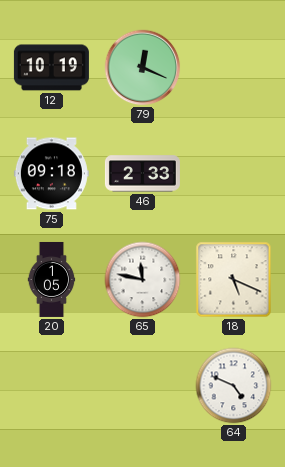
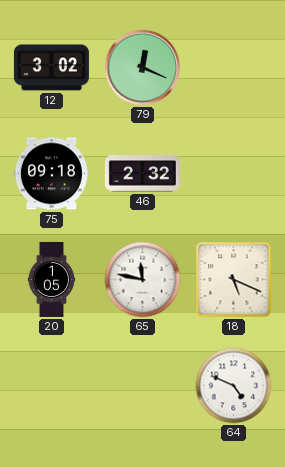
12: 10:19 -> 3:02 (51, 68)
46: 2:33 -> 2:32 (142, 174)
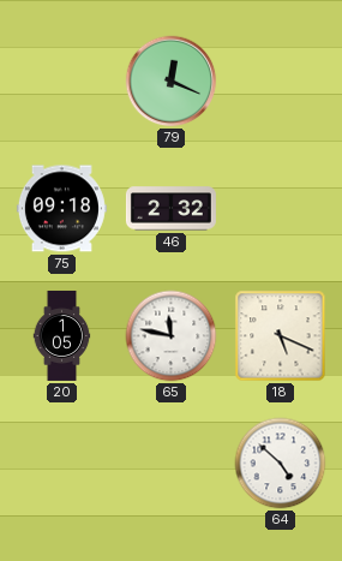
12: 3:02 -> none (51, 68)
64: 4:49 -> 4:52 (281, 464)
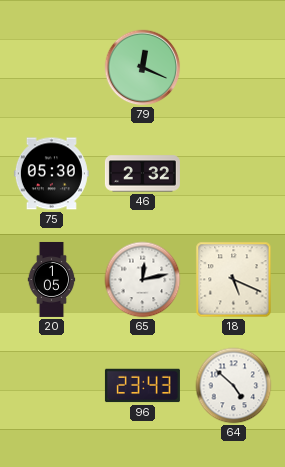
75: 09:18 -> 05:30 (51, 174)
65: 11:47 -> 12:13 (143, 280)
96: none -> 23:43 (142, 386)
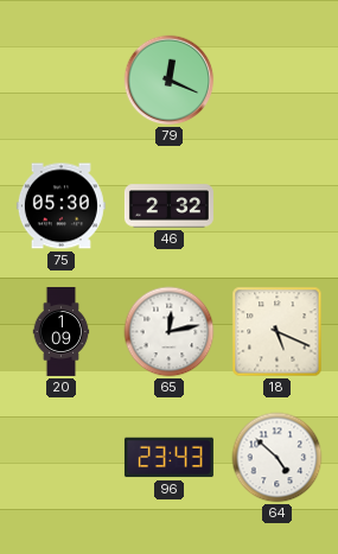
20: 1:05 -> 1:09 (62, 331)
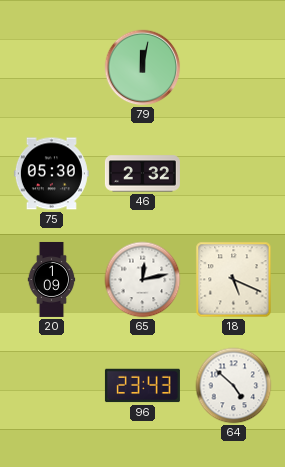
79: 12:19 -> 12:02 (143, 68)
